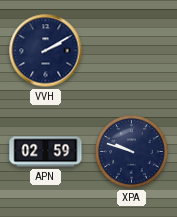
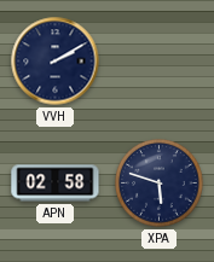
APN: 02:59 -> 02:58 (56, 184)
XPA: 9:48 -> 5:48 (160, 184)
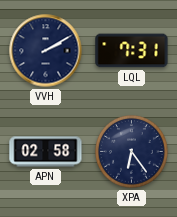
LQL: none -> 7:31 (132, 51)
XPA: 5:48 -> 6:24 (132, 152)
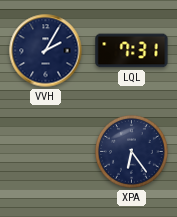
VVH: 2:10 -> 2:05 (46, 51)
APN: 02:58 -> none (46, 152)
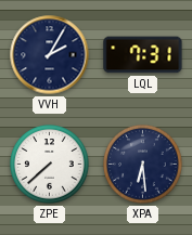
ZPE: none -> 7:38 (50, 165)
XPA: 6:24 -> 6:29 (143, 165)
